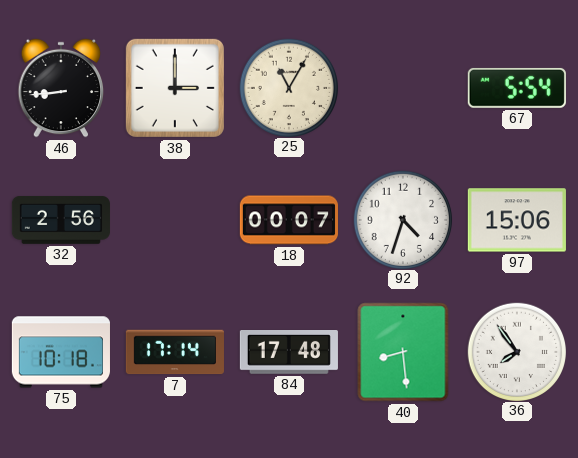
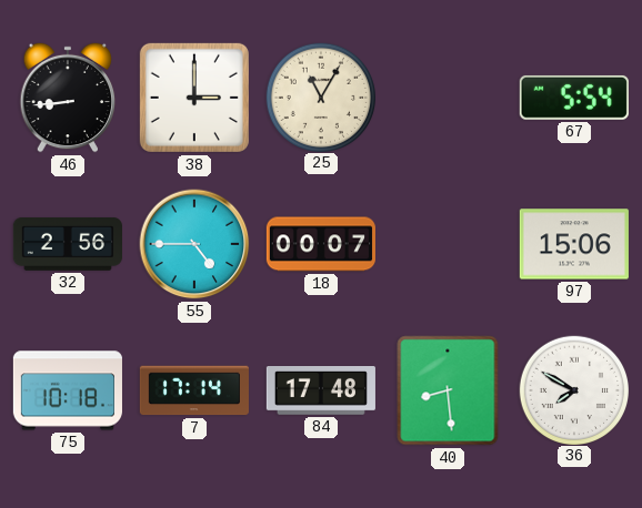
55: none -> 4:45 (194, 244)
92: 4:33 -> none (402, 219)
36: 7:54 -> 7:50 (573, 389)
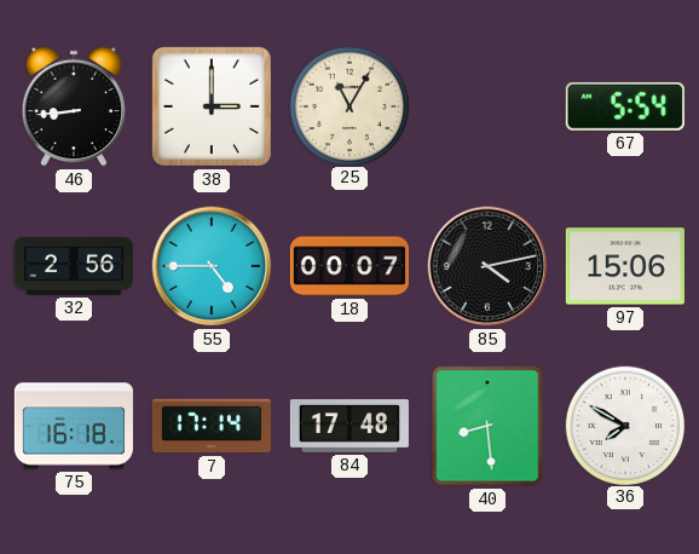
85: none -> 4:13 (487, 266)
75: 10:18 -> 16:18 (74, 426)
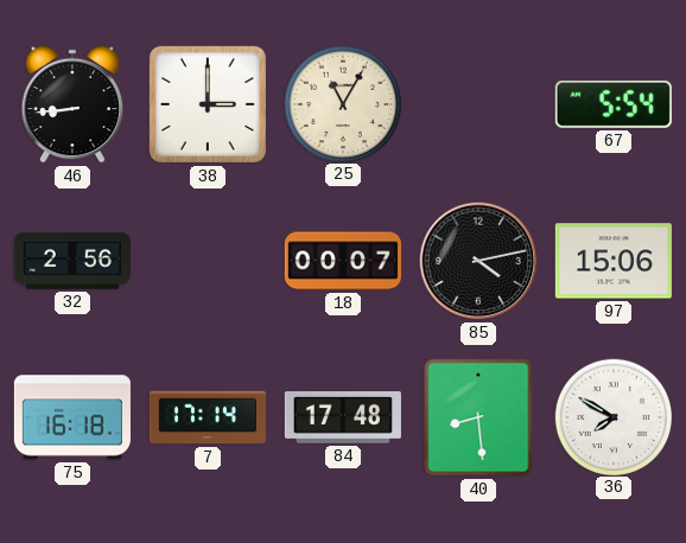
55: 4:45 -> none (212, 266)
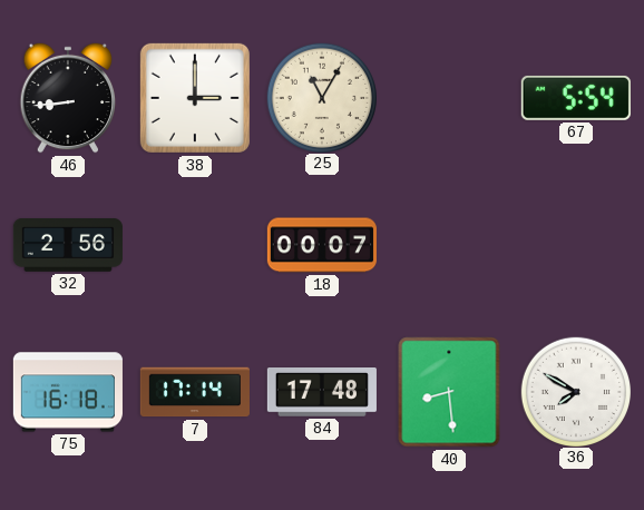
85: 4:13 -> none (478, 261)
97: 15:06 -> none (614, 261)
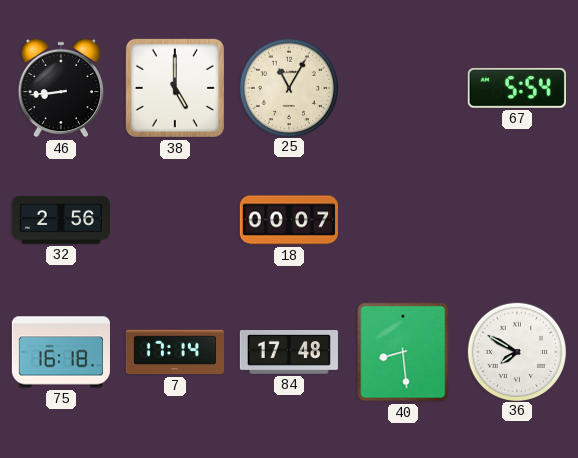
38: 3:00 -> 5:00 (175, 88)
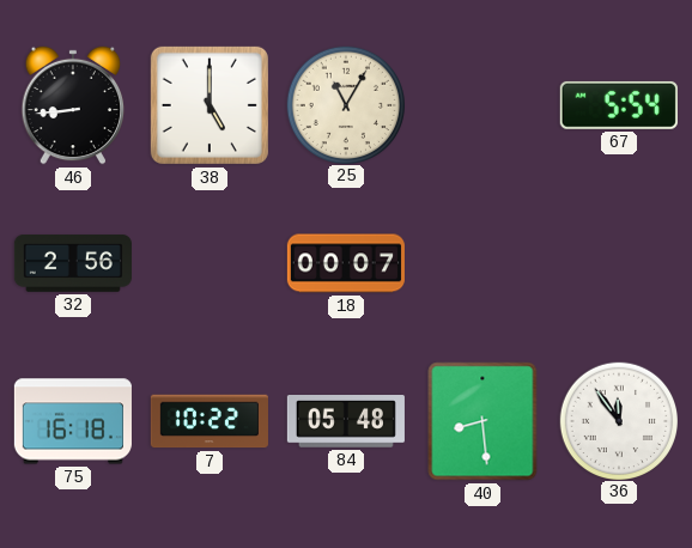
7: 17:14 -> 10:22 (210, 421)
84: 17:48 -> 05:48 (346, 422)
36: 7:50 -> 11:54 (618, 420)
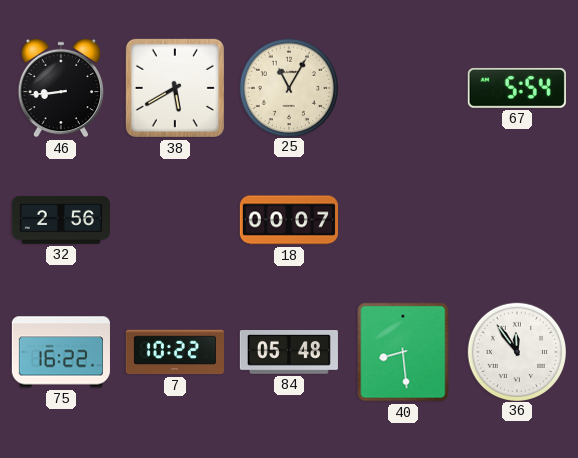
38: 5:00 -> 5:40 (175, 88)
75: 16:18 -> 16:22 (61, 352)
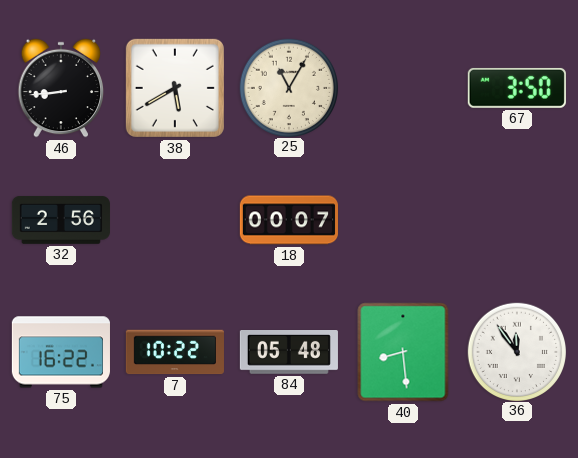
67: 5:54 -> 3:50 (517, 88)
